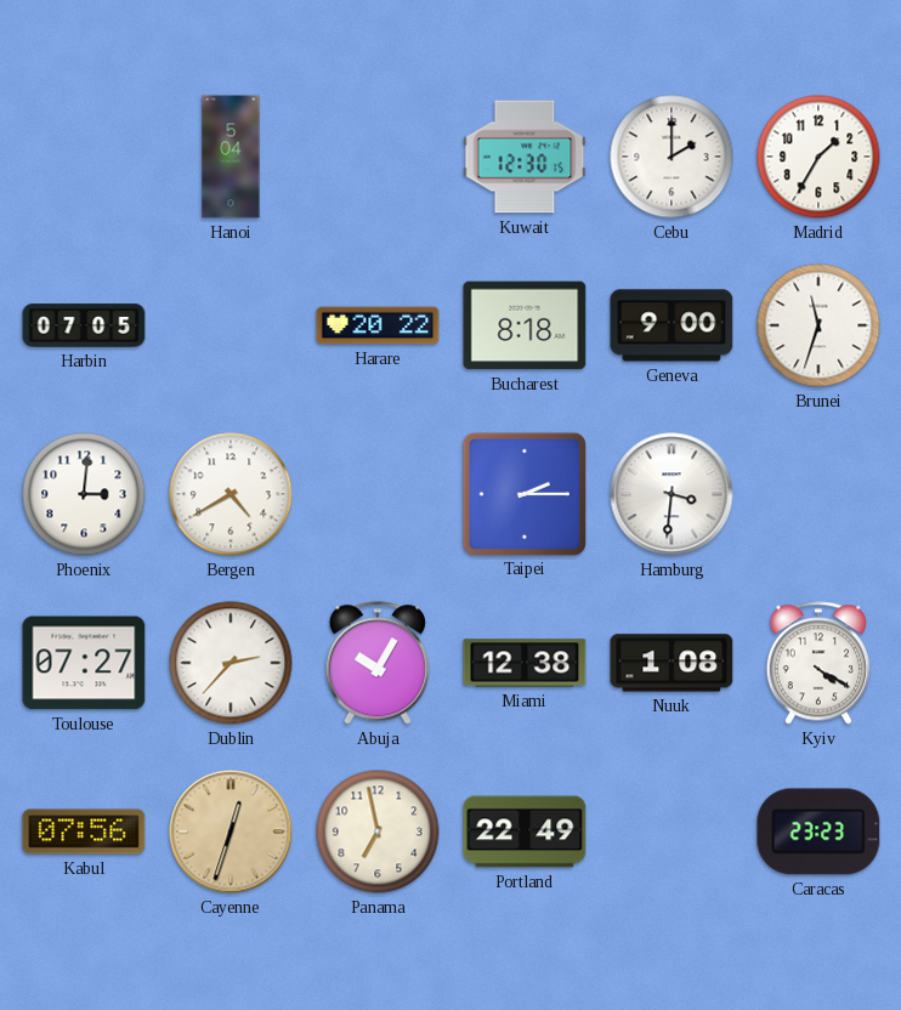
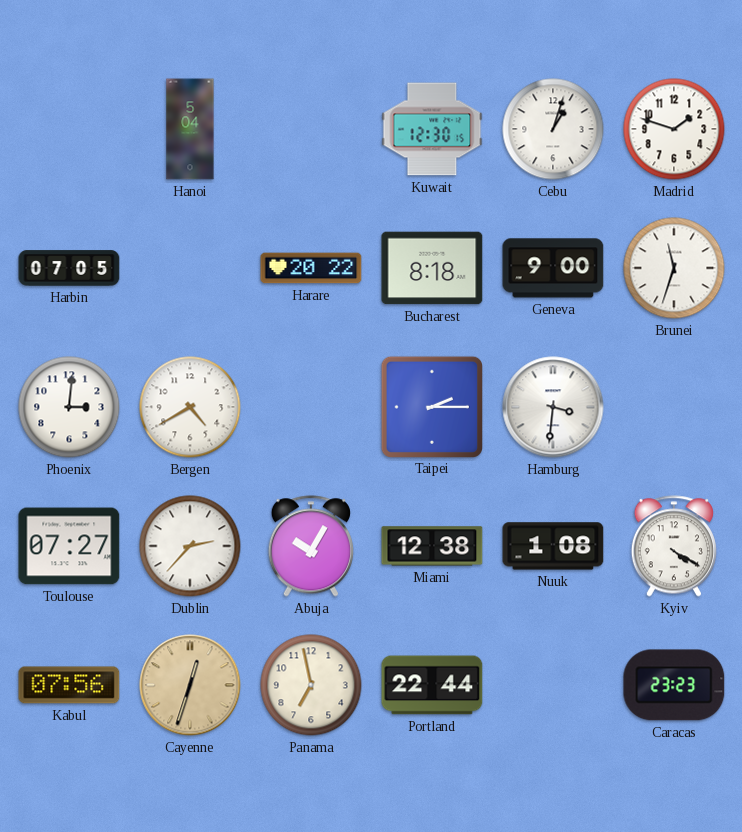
Cebu: 2:00 -> 1:03 (553, 129)
Madrid: 1:35 -> 1:48 (674, 129)
Portland: 22:49 -> 22:44 (432, 685)
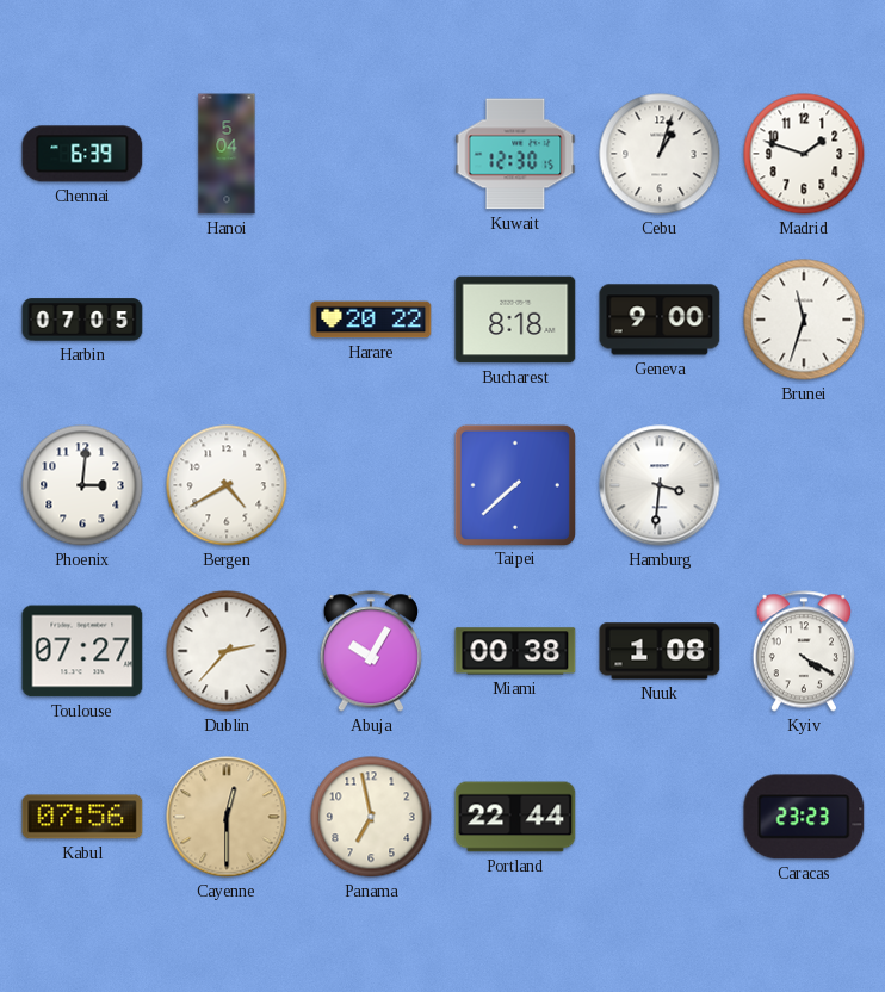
Chennai: none -> 6:39 (82, 154)
Taipei: 2:15 -> 7:38 (514, 484)
Miami: 12:38 -> 00:38 (515, 651)
Cayenne: 12:33 -> 12:30 (227, 817)
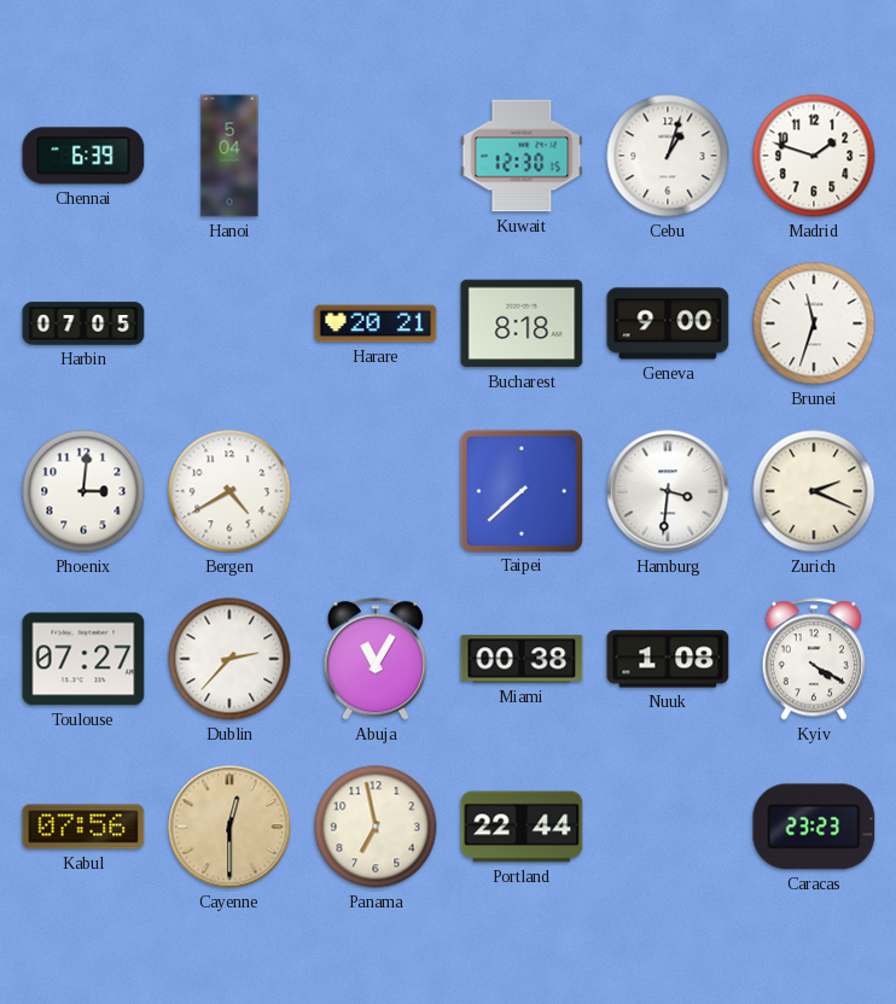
Harare: 20:22 -> 20:21 (376, 323)
Zurich: none -> 2:19 (814, 491)
Abuja: 10:05 -> 11:05 (376, 659)
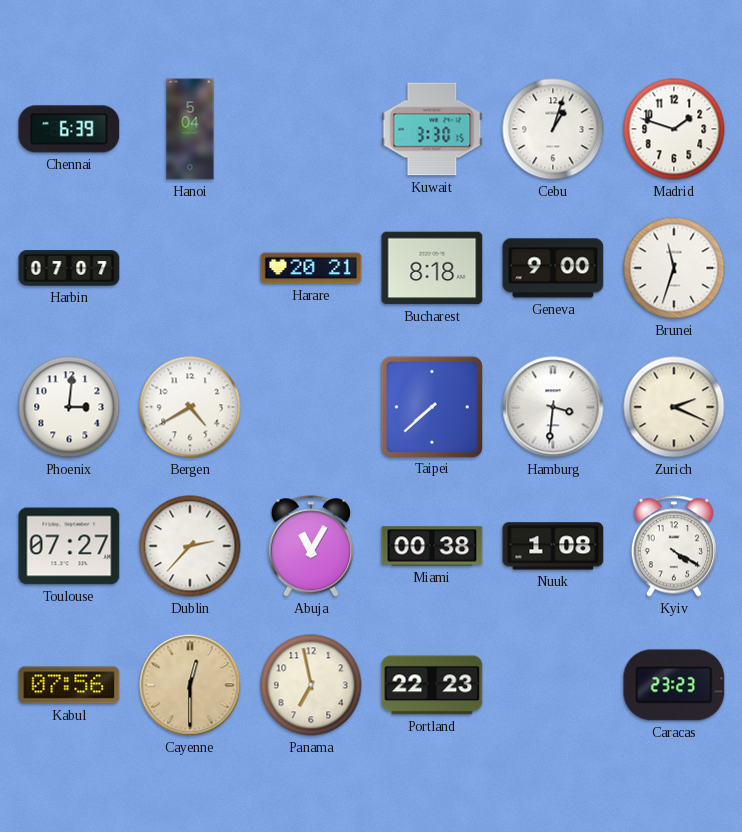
Kuwait: 12:30 -> 3:30 (432, 129)
Harbin: 07:05 -> 07:07 (69, 268)
Portland: 22:44 -> 22:23 (432, 685)
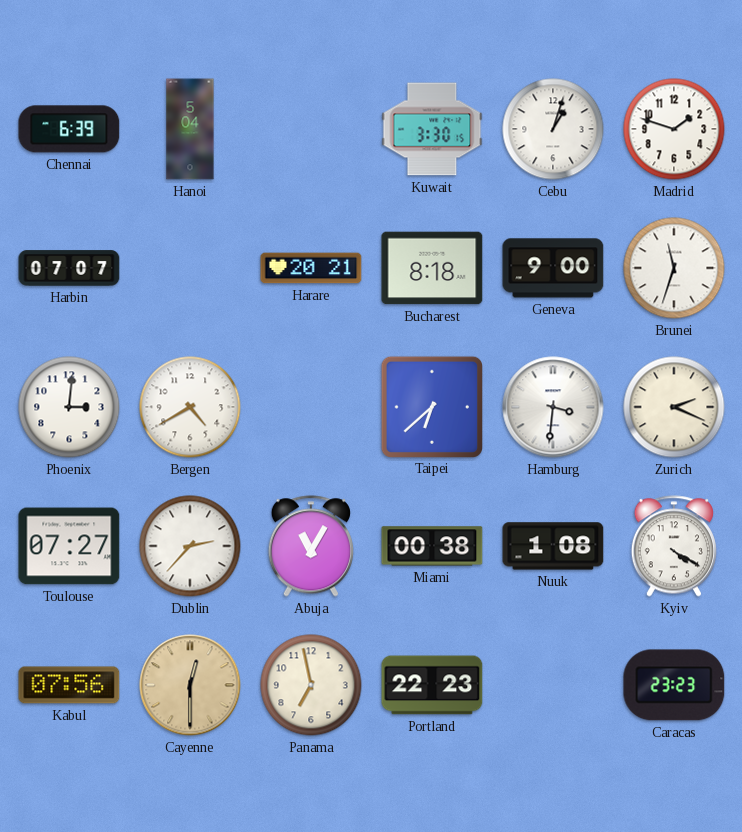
Taipei: 7:38 -> 6:38 (431, 406)
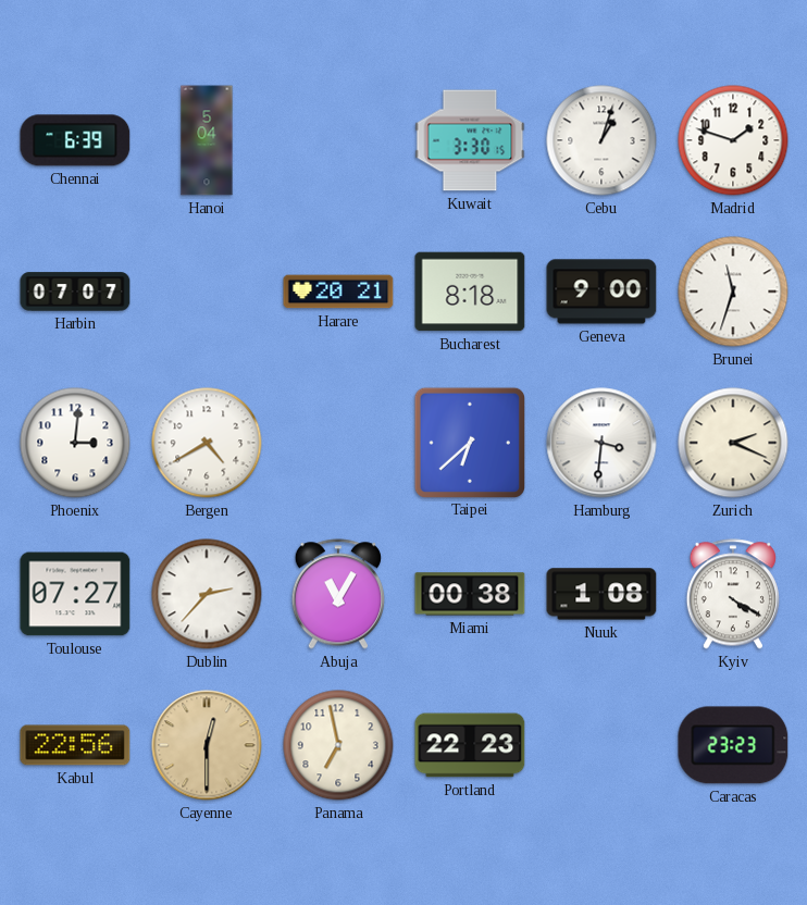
Kabul: 07:56 -> 22:56 (75, 745)
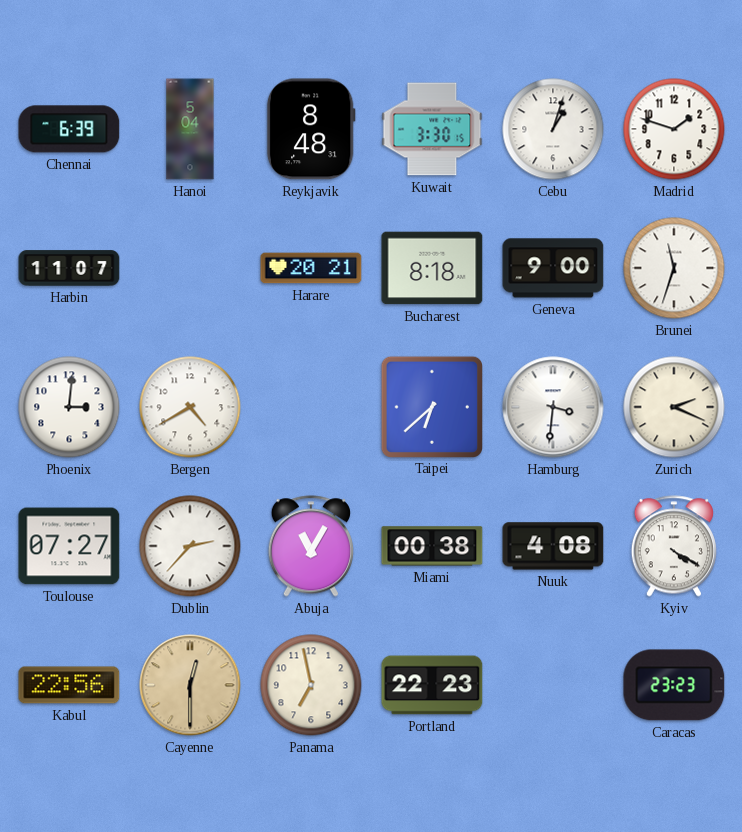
Reykjavik: none -> 8:48 (311, 129)
Harbin: 07:07 -> 11:07 (69, 268)
Nuuk: 1:08 -> 4:08 (553, 546)
